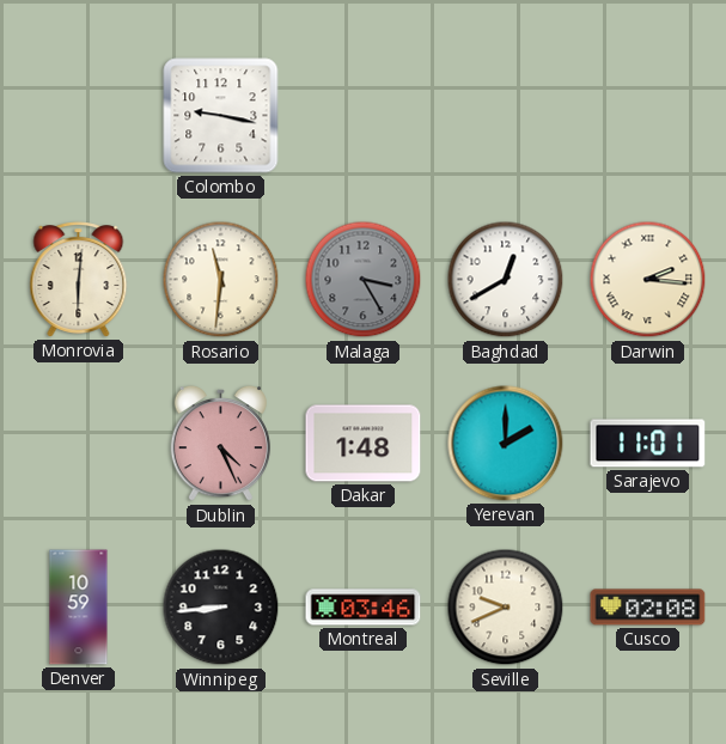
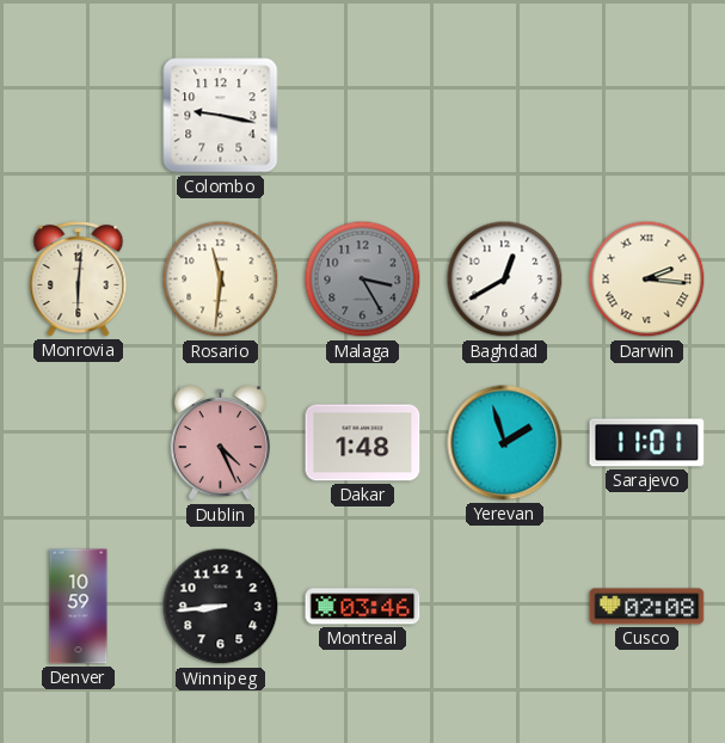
Yerevan: 2:00 -> 1:57 (505, 443)
Seville: 9:41 -> none (506, 608)
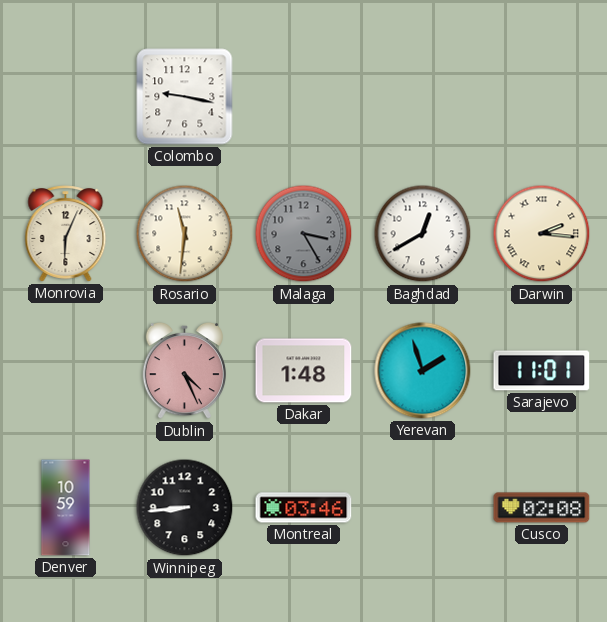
Monrovia: 6:01 -> 6:04 (66, 234)
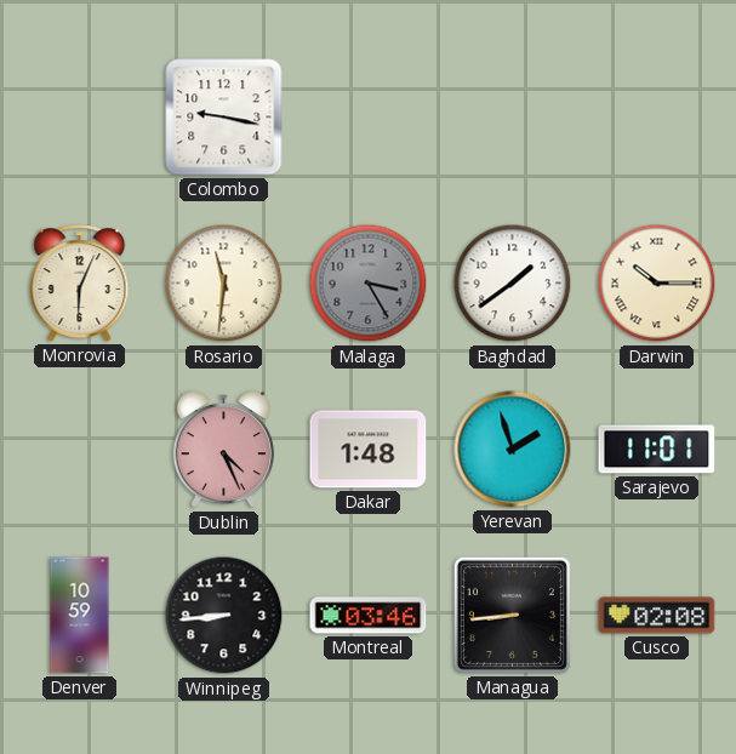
Baghdad: 12:40 -> 1:39 (513, 284)
Darwin: 2:16 -> 10:15 (657, 284)
Managua: none -> 8:44 (512, 615)
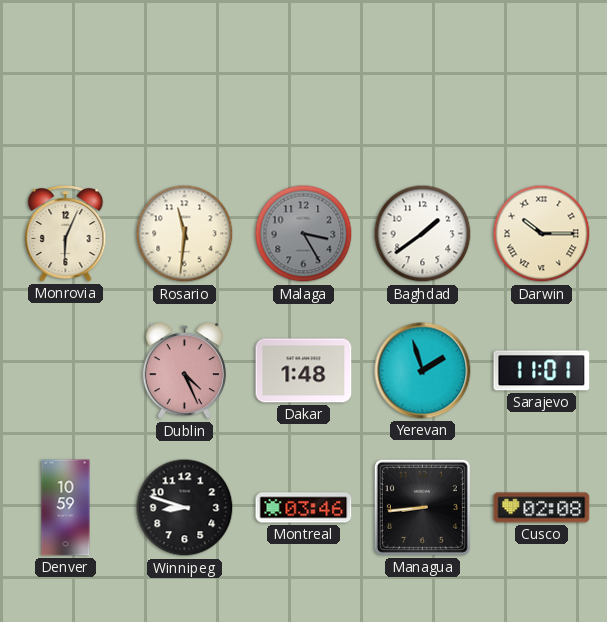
Colombo: 9:17 -> none (224, 118)
Winnipeg: 8:44 -> 8:48 (185, 508)
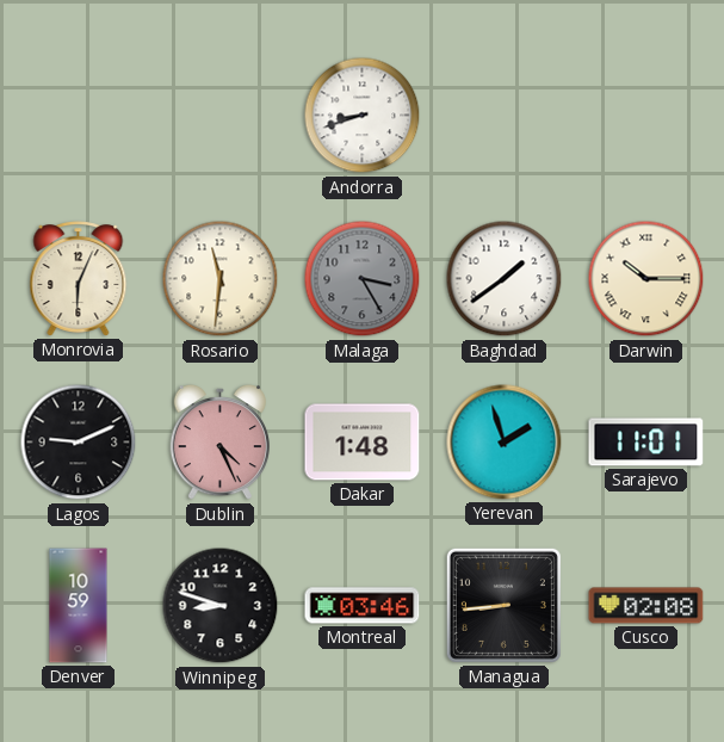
Andorra: none -> 8:42 (363, 116)
Lagos: none -> 9:11 (79, 443)
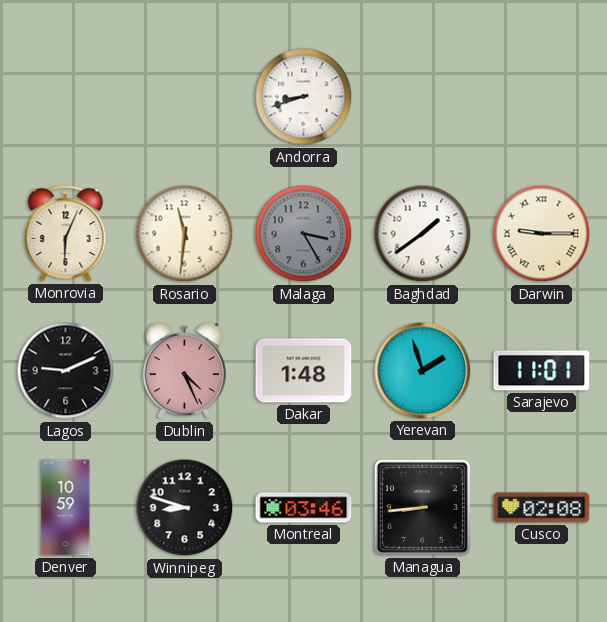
Darwin: 10:15 -> 9:15 (542, 234)
